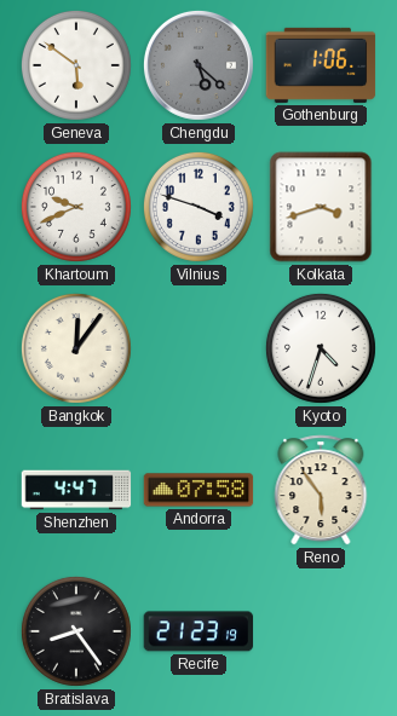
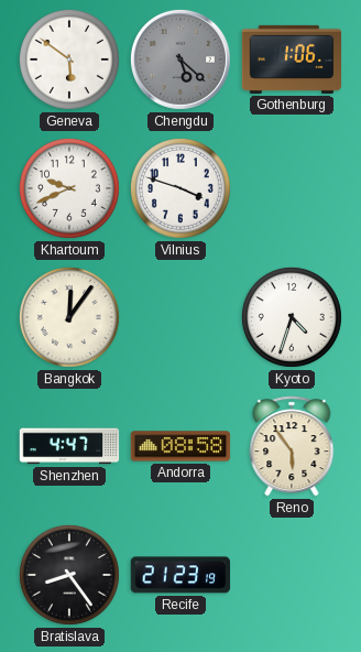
Kolkata: 3:42 -> none (321, 207)
Andorra: 07:58 -> 08:58 (180, 446)
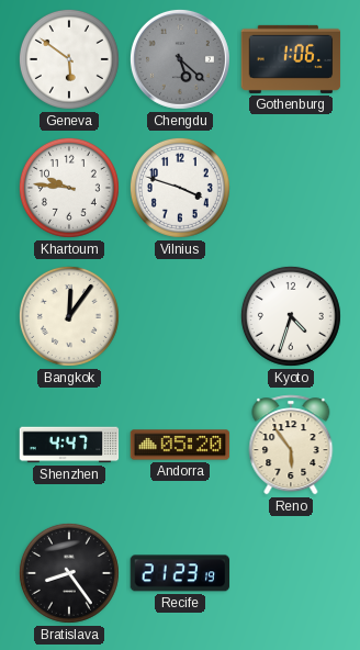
Khartoum: 9:41 -> 9:46 (69, 188)
Andorra: 08:58 -> 05:20 (180, 445)
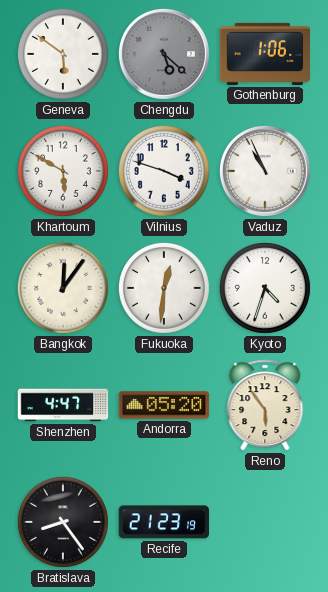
Khartoum: 9:46 -> 5:50 (63, 171)
Vaduz: none -> 10:56 (265, 171)
Fukuoka: none -> 12:31 (164, 288)
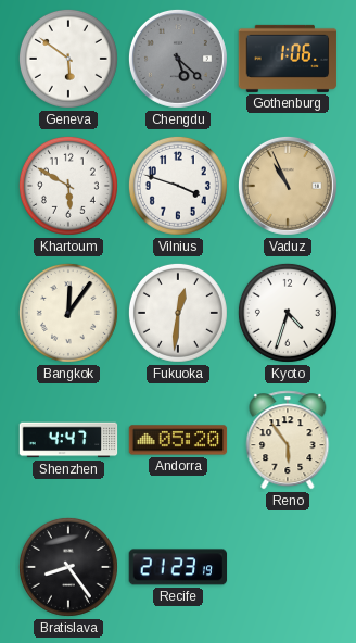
Vaduz dial: white -> champagne (288, 186)
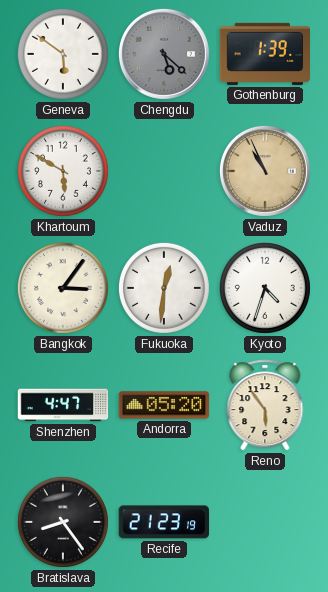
Gothenburg: 1:06 -> 1:39 (265, 54)
Vilnius: 3:48 -> none (178, 186)
Bangkok: 12:06 -> 3:06 (63, 288)
